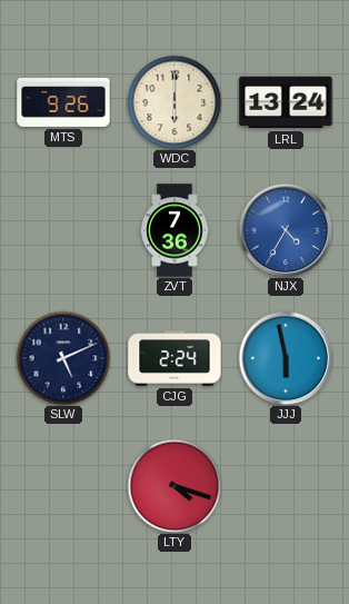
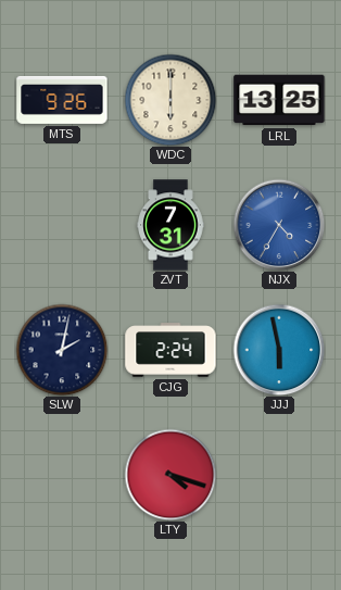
LRL: 13:24 -> 13:25 (279, 100)
ZVT: 7:36 -> 7:31 (171, 225)
SLW: 5:11 -> 2:02 (62, 350)
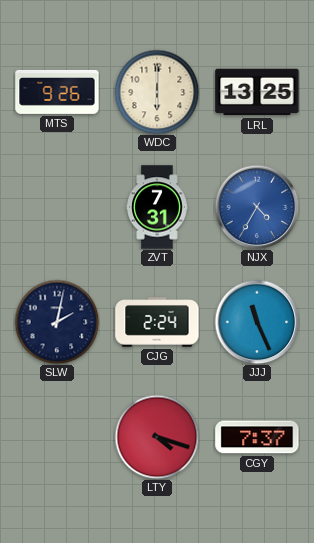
JJJ: 5:58 -> 11:26 (257, 322)
CGY: none -> 7:37 (257, 437)
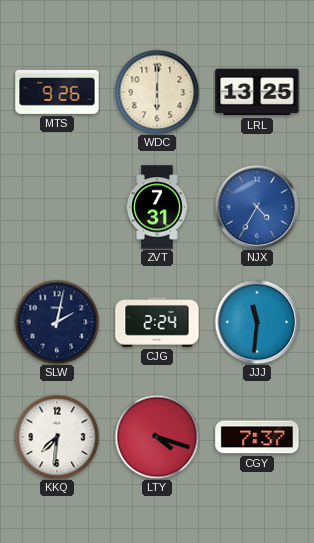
JJJ: 11:26 -> 11:31 (257, 322)
KKQ: none -> 7:31 (57, 437)
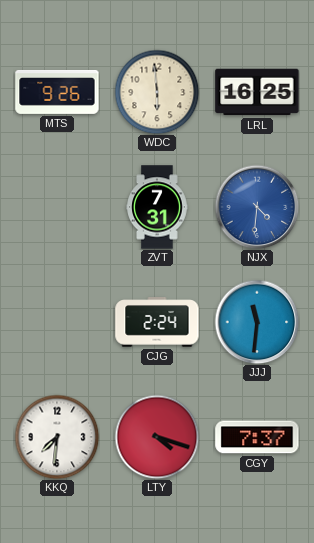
WDC: 6:00 -> 5:59 (157, 92)
LRL: 13:25 -> 16:25 (257, 92)
NJX: 4:35 -> 4:31 (257, 207)
SLW: 2:02 -> none (57, 322)
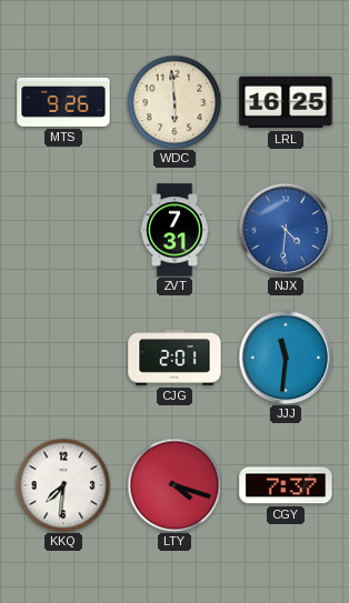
CJG: 2:24 -> 2:01 (174, 358)
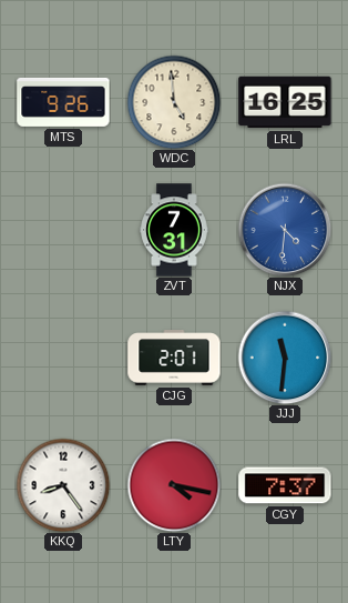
WDC: 5:59 -> 4:59 (174, 102)
KKQ: 7:31 -> 8:24 (63, 485)
LTY: 4:18 -> 4:17 (174, 485)
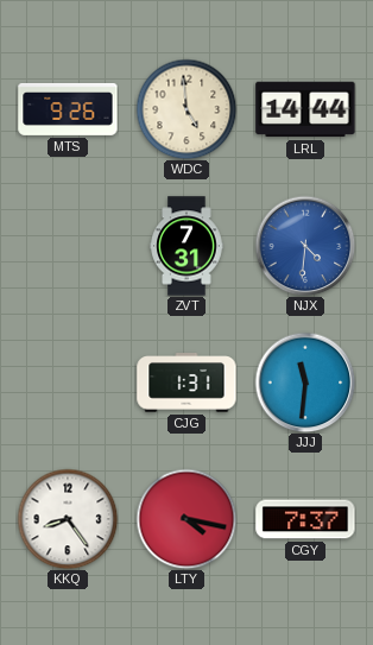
LRL: 16:25 -> 14:44 (305, 109)
CJG: 2:01 -> 1:31 (186, 382)
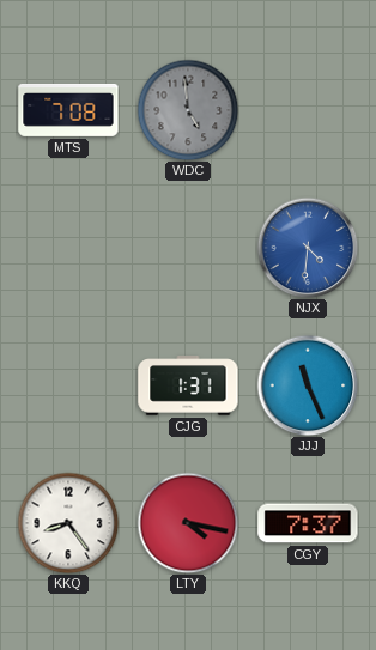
MTS: 9:26 -> 7:08 (68, 110)
WDC dial: cream -> grey (188, 110)
LRL: 14:44 -> none (305, 109)
ZVT: 7:31 -> none (186, 246)
JJJ: 11:31 -> 11:26 (308, 385)
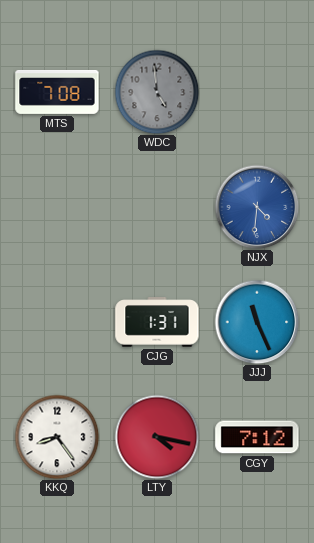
CGY: 7:37 -> 7:12 (257, 437)
